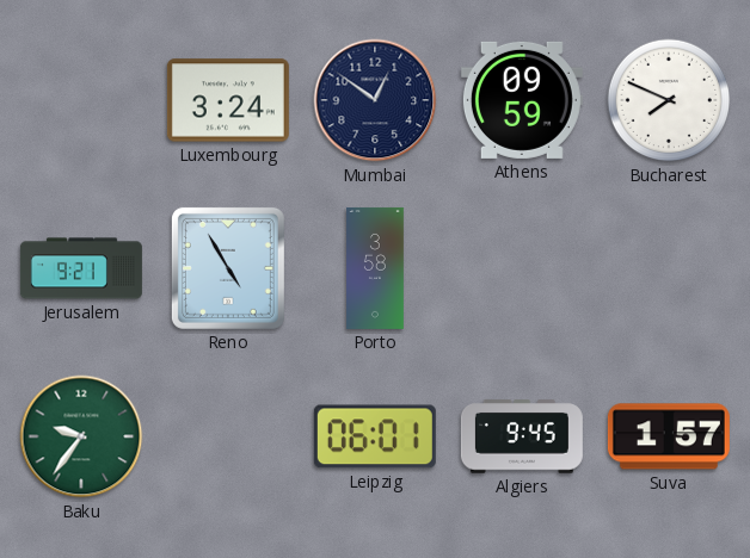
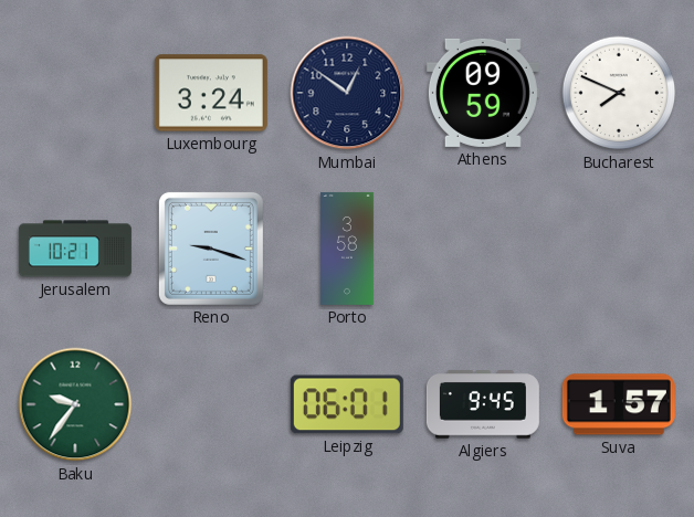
Jerusalem: 9:21 -> 10:21 (75, 249)
Reno: 4:55 -> 9:18 (211, 249)
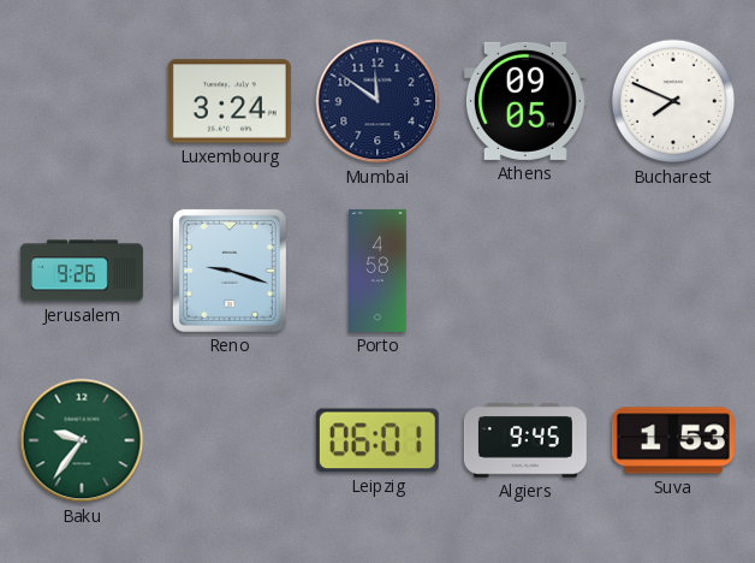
Mumbai: 12:51 -> 11:51 (377, 101)
Athens: 09:59 -> 09:05 (525, 101)
Jerusalem: 10:21 -> 9:26 (82, 271)
Porto: 3:58 -> 4:58 (379, 271)
Suva: 1:57 -> 1:53 (673, 440)
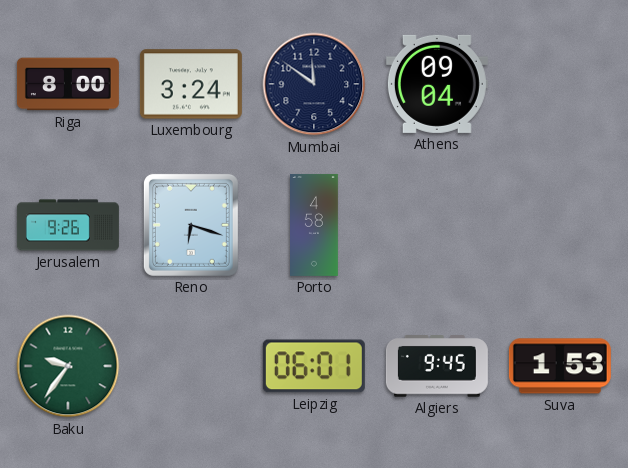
Riga: none -> 8:00 (68, 84)
Athens: 09:05 -> 09:04 (437, 84)
Bucharest: 7:49 -> none (673, 101)
Reno: 9:18 -> 6:18 (191, 225)
